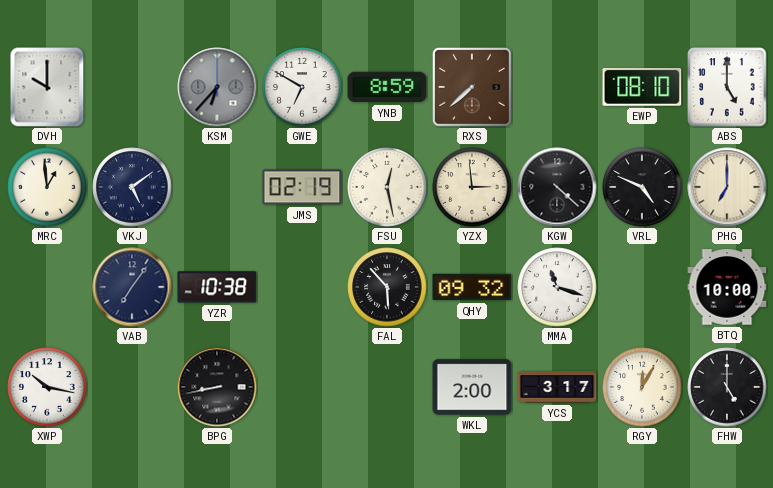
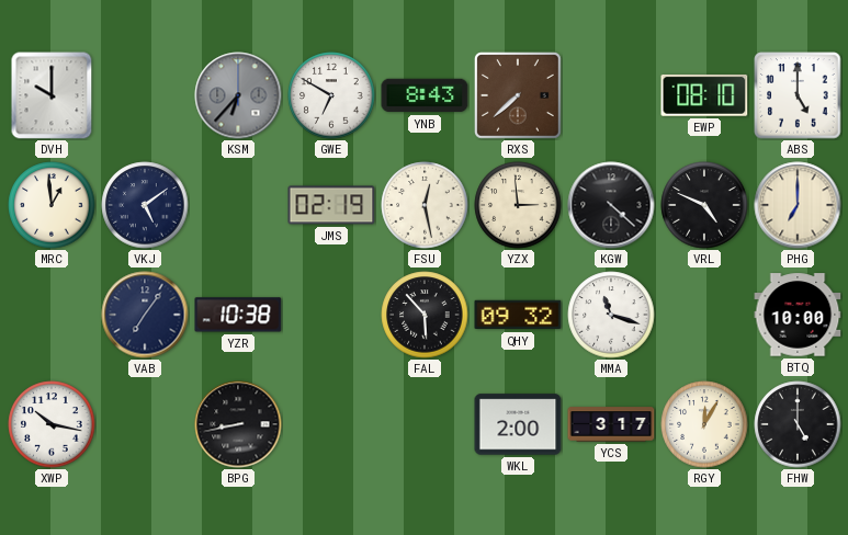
YNB: 8:59 -> 8:43 (425, 95)
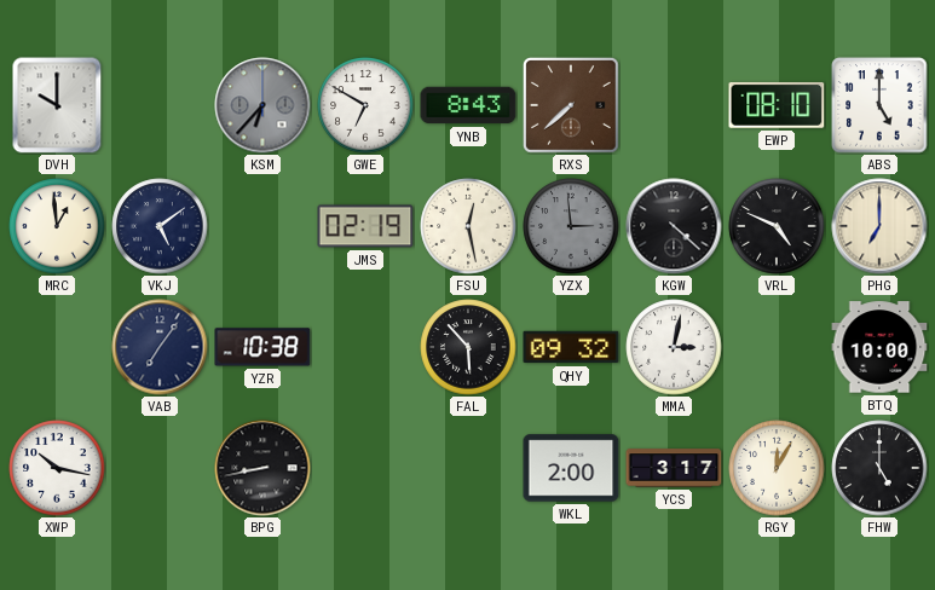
YZX dial: cream -> grey (571, 226)
MMA: 11:18 -> 3:02 (674, 347)
